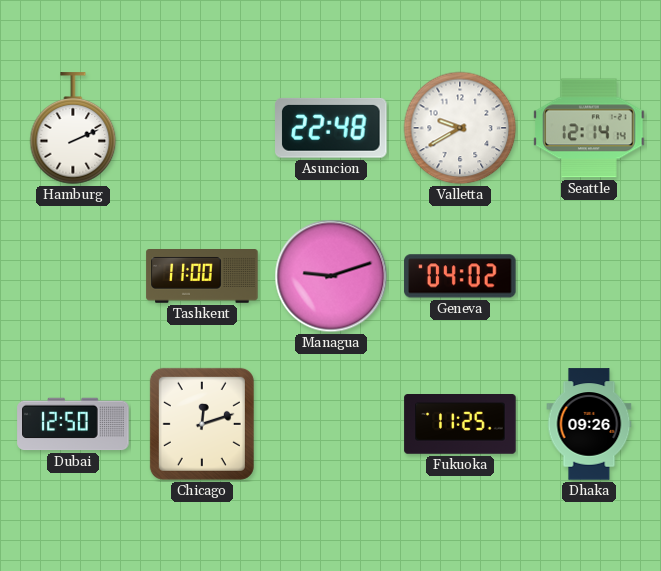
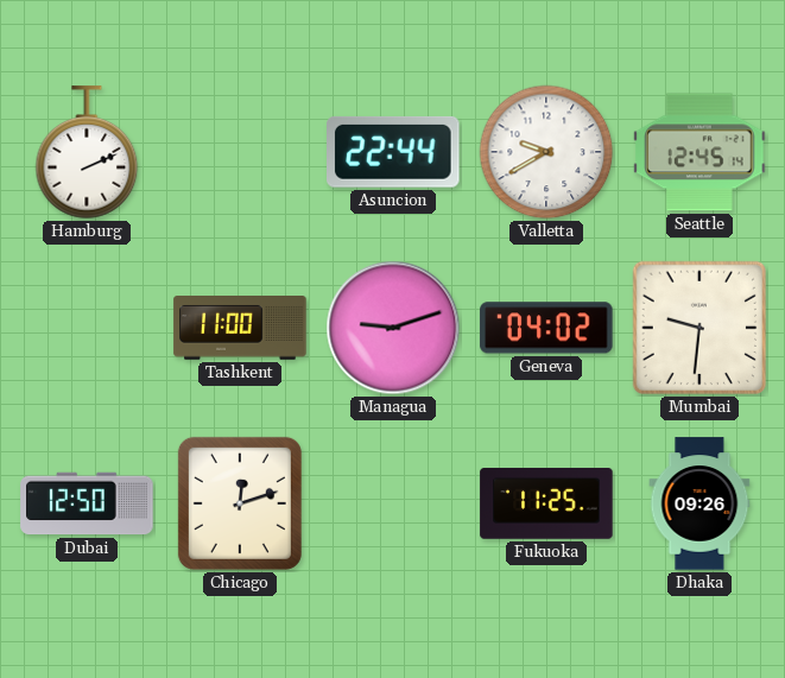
Asuncion: 22:48 -> 22:44 (394, 152)
Seattle: 12:14 -> 12:45 (699, 152)
Mumbai: none -> 9:31 (698, 328)
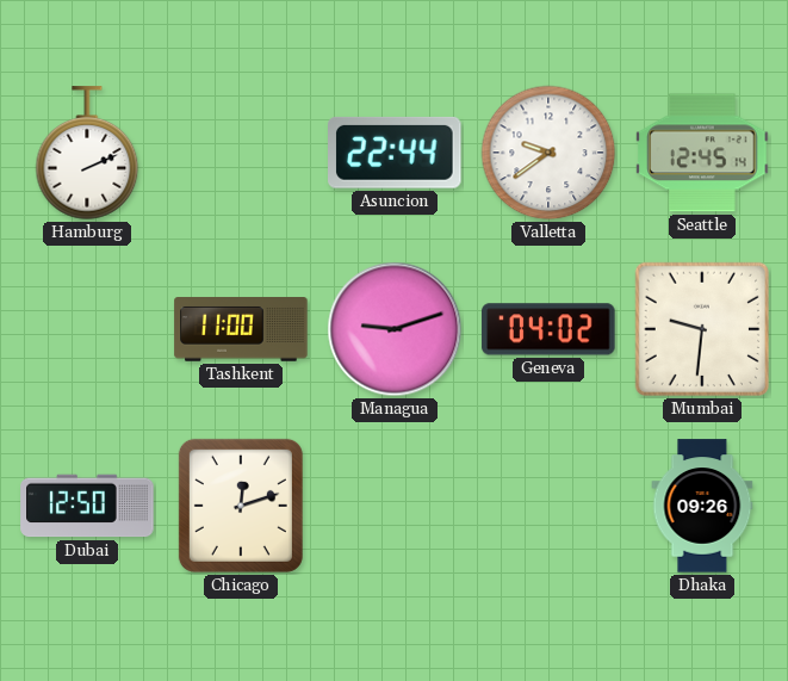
Valletta: 9:40 -> 9:39 (548, 153)
Fukuoka: 11:25 -> none (546, 503)
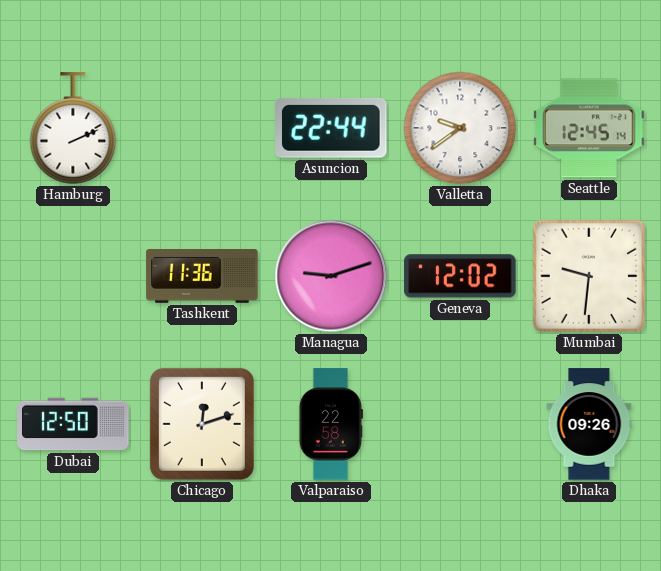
Tashkent: 11:00 -> 11:36 (202, 277)
Geneva: 04:02 -> 12:02 (460, 276)
Valparaiso: none -> 22:58 (331, 424)
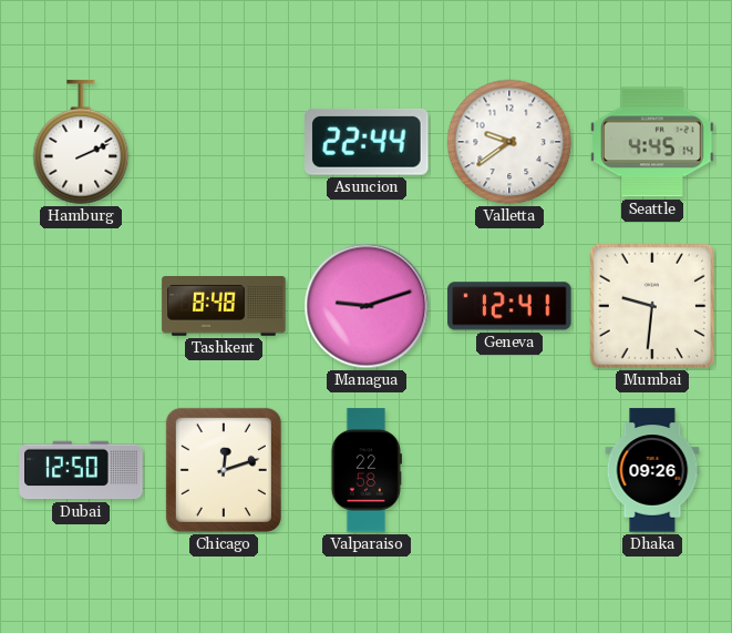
Seattle: 12:45 -> 4:45 (652, 142)
Tashkent: 11:36 -> 8:48 (224, 307)
Geneva: 12:02 -> 12:41 (509, 306)
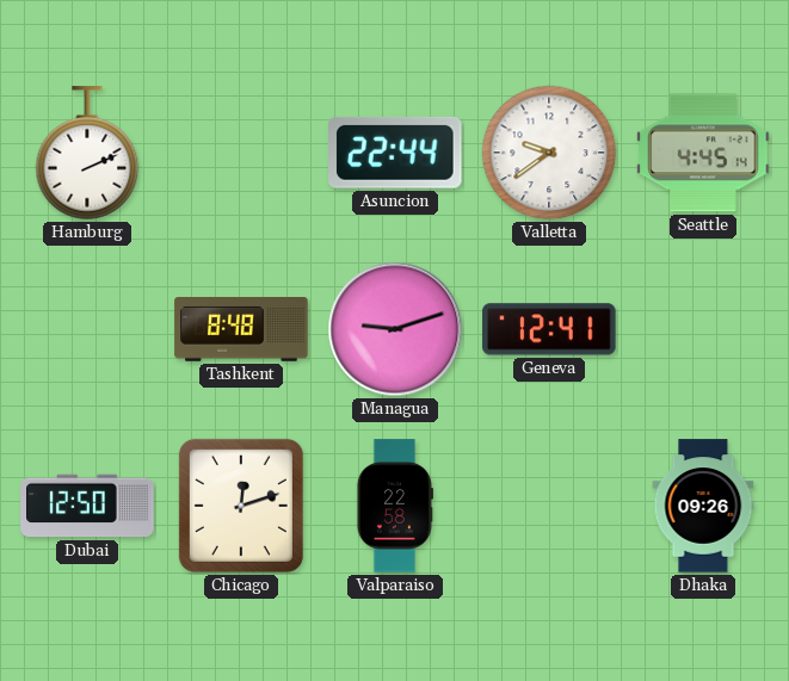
Mumbai: 9:31 -> none (651, 306)
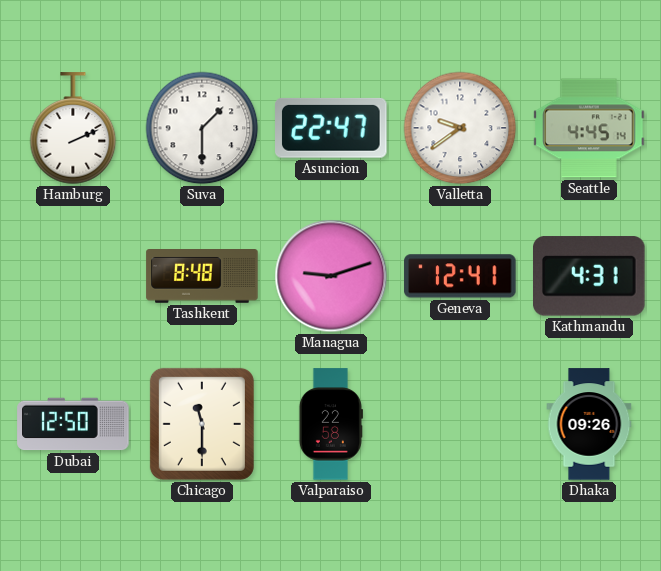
Suva: none -> 1:30 (202, 128)
Asuncion: 22:44 -> 22:47 (332, 128)
Kathmandu: none -> 4:31 (590, 276)
Chicago: 12:12 -> 11:30 (202, 424)
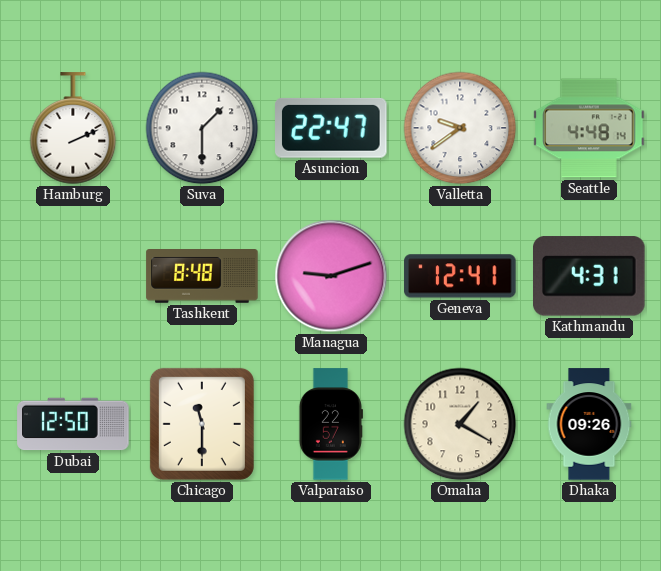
Seattle: 4:45 -> 4:48 (589, 128)
Valparaiso: 22:58 -> 22:57 (331, 424)
Omaha: none -> 1:20 (460, 424)
